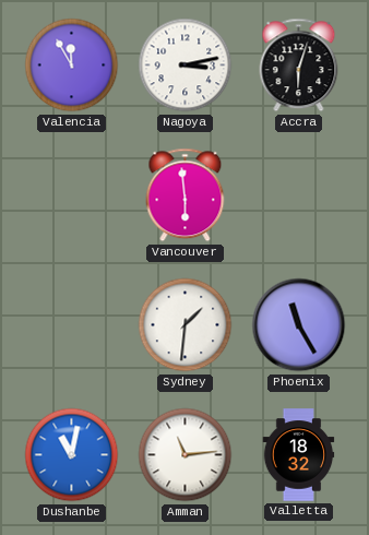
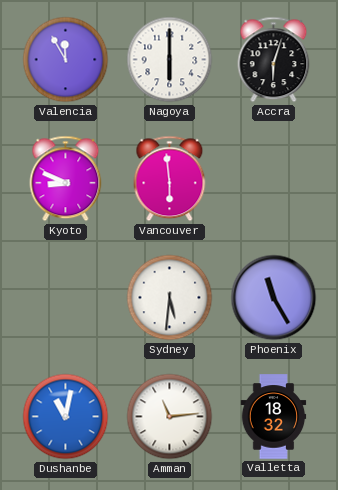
Nagoya: 3:13 -> 6:00 (170, 60)
Kyoto: none -> 8:49 (66, 179)
Sydney: 1:31 -> 5:31 (170, 298)
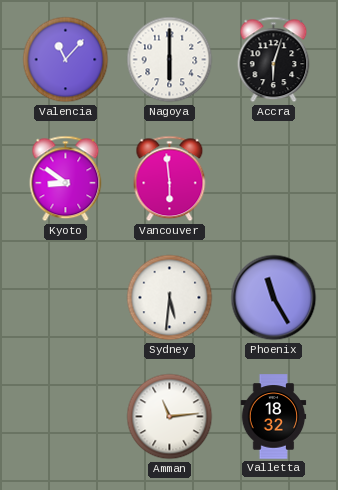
Valencia: 11:55 -> 11:07 (66, 60)
Kyoto: 8:49 -> 8:51 (66, 179)
Dushanbe: 11:02 -> none (66, 417)
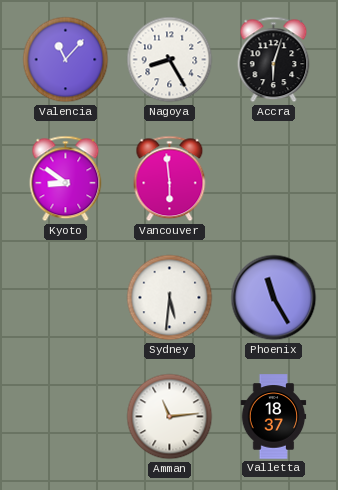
Nagoya: 6:00 -> 8:25 (170, 60)
Valletta: 18:32 -> 18:37 (274, 417)
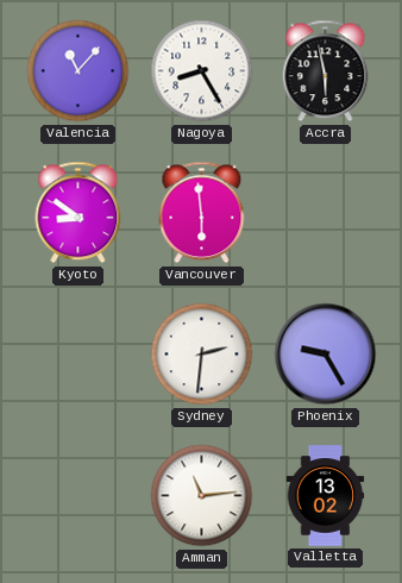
Accra: 6:03 -> 5:58 (326, 71)
Sydney: 5:31 -> 2:31 (202, 355)
Phoenix: 11:25 -> 9:25 (326, 355)
Valletta: 18:37 -> 13:02 (326, 496)
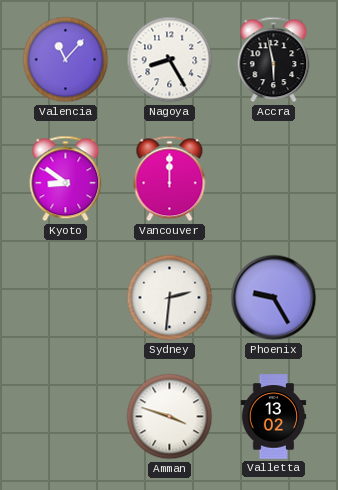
Vancouver: 5:59 -> 12:00 (170, 179)
Amman: 11:14 -> 3:48 (170, 417)
